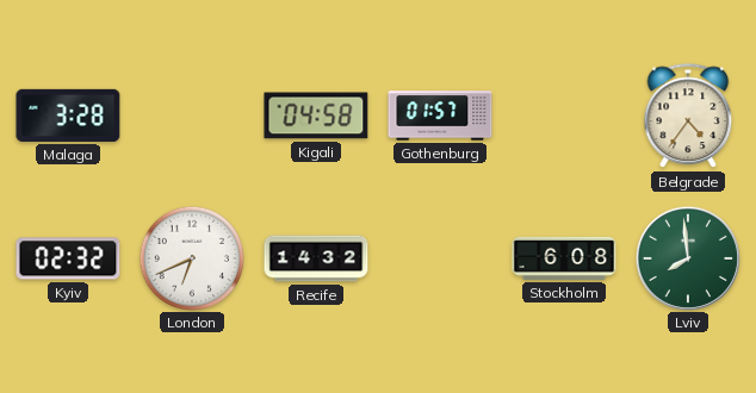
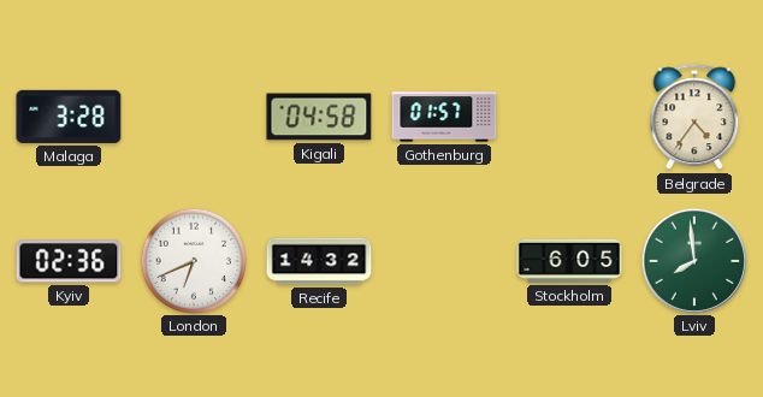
Kyiv: 02:32 -> 02:36 (69, 261)
Stockholm: 6:08 -> 6:05 (569, 261)
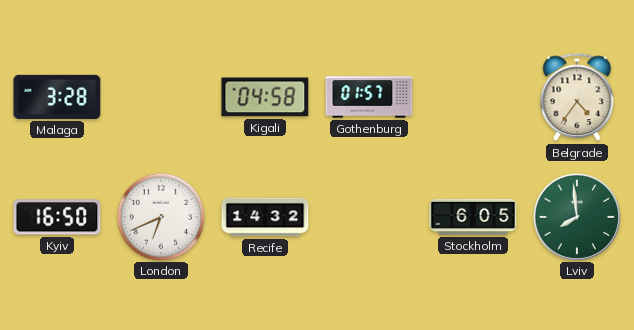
Kyiv: 02:36 -> 16:50 (57, 217)
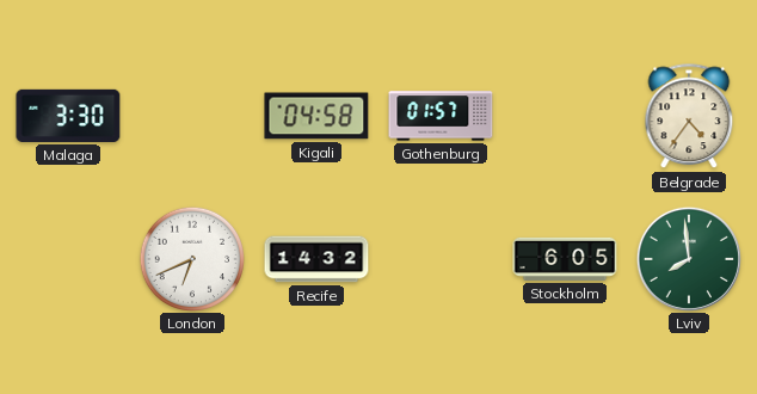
Malaga: 3:28 -> 3:30 (68, 116)
Kyiv: 16:50 -> none (57, 217)
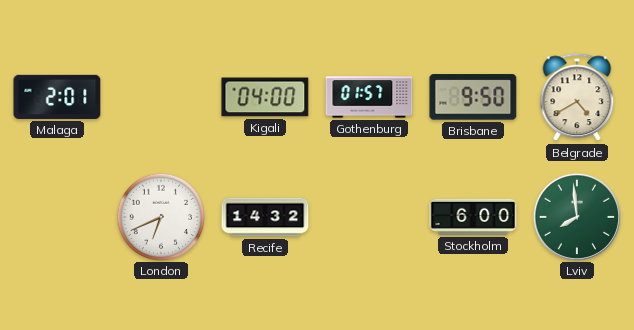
Malaga: 3:30 -> 2:01 (57, 97)
Kigali: 04:58 -> 04:00 (265, 97)
Brisbane: none -> 9:50 (473, 97)
Belgrade: 4:36 -> 4:40 (577, 98)
Stockholm: 6:05 -> 6:00 (473, 217)
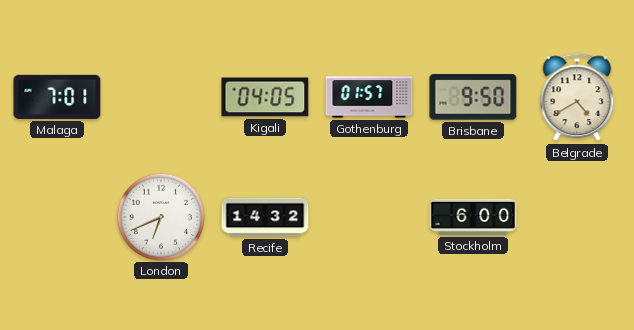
Malaga: 2:01 -> 7:01 (57, 97)
Kigali: 04:00 -> 04:05 (265, 97)
Lviv: 7:59 -> none (576, 216)
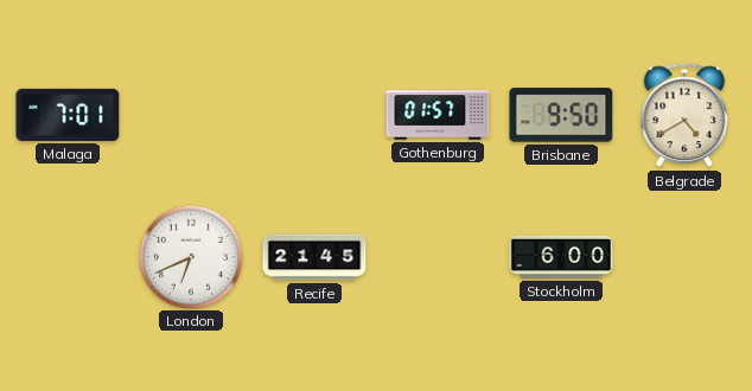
Kigali: 04:05 -> none (265, 97)
Recife: 14:32 -> 21:45 (314, 257)
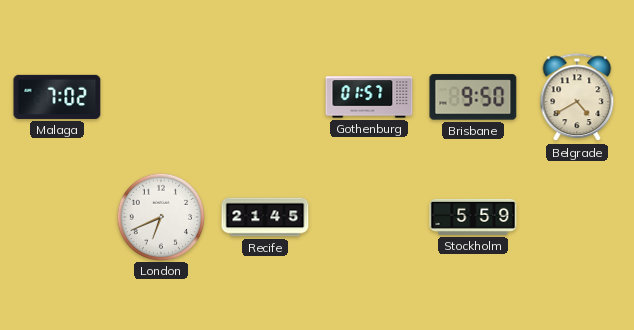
Malaga: 7:01 -> 7:02 (57, 97)
Stockholm: 6:00 -> 5:59 (473, 217)
